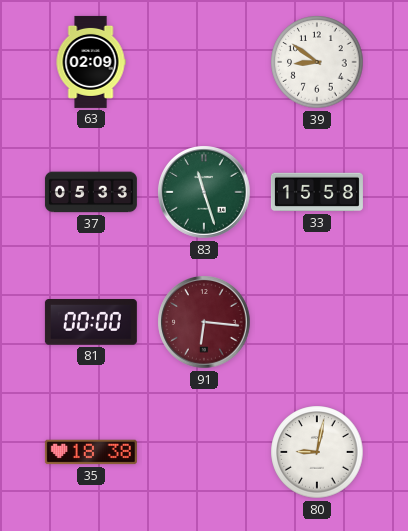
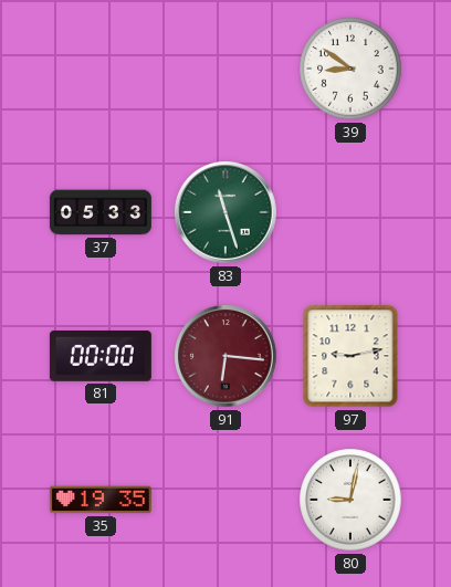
63: 02:09 -> none (91, 62)
33: 15:58 -> none (317, 192)
97: none -> 9:13 (350, 356)
35: 18:38 -> 19:35 (101, 500)
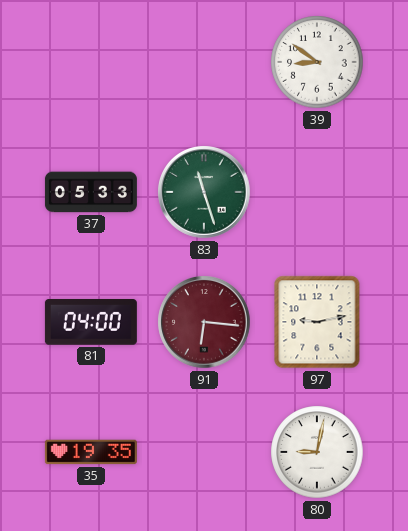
81: 00:00 -> 04:00 (91, 323)
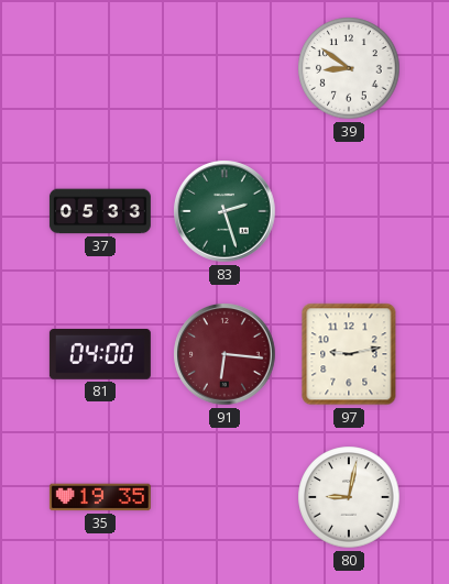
83: 11:27 -> 2:27 (225, 211)
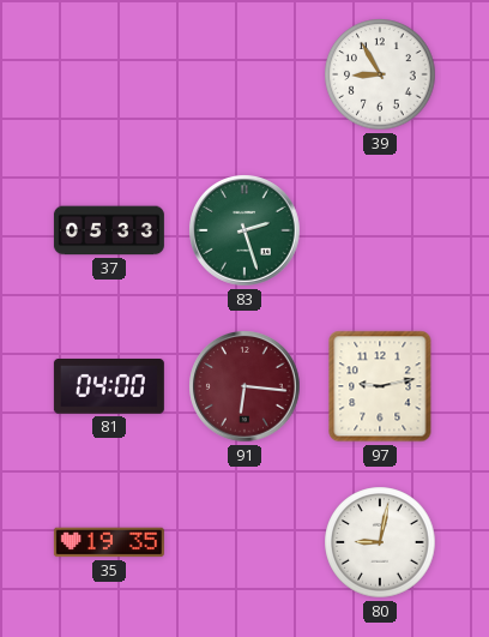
39: 8:51 -> 8:55 (380, 74)
